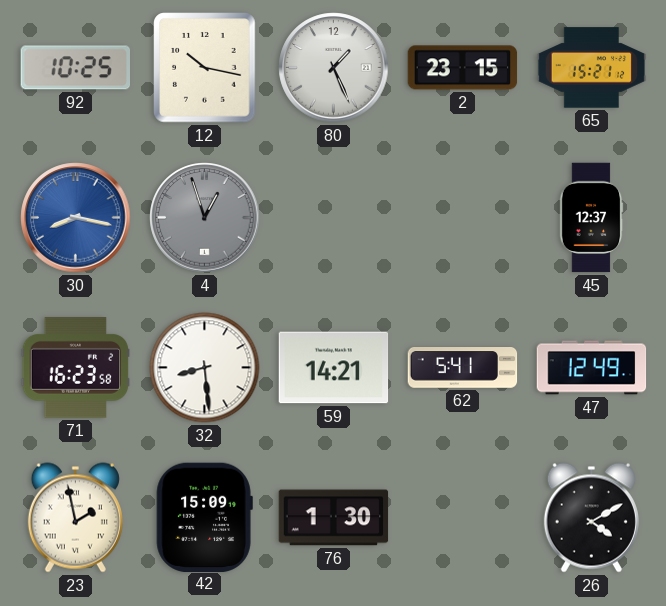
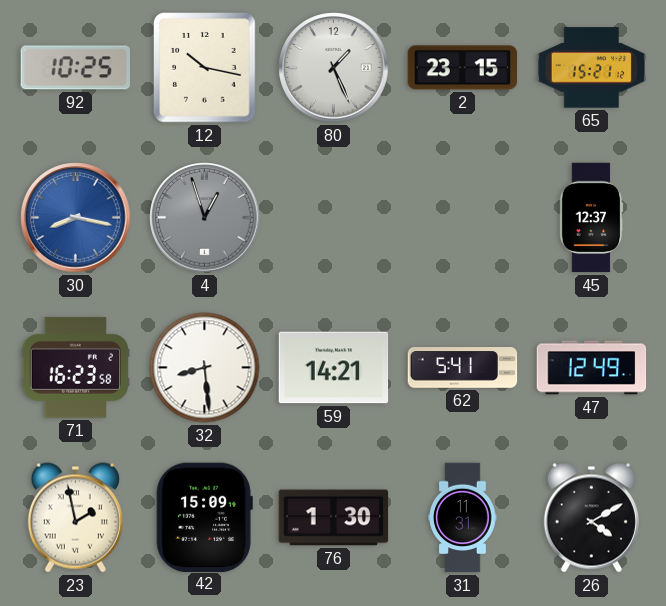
31: none -> 11:31 (463, 518)
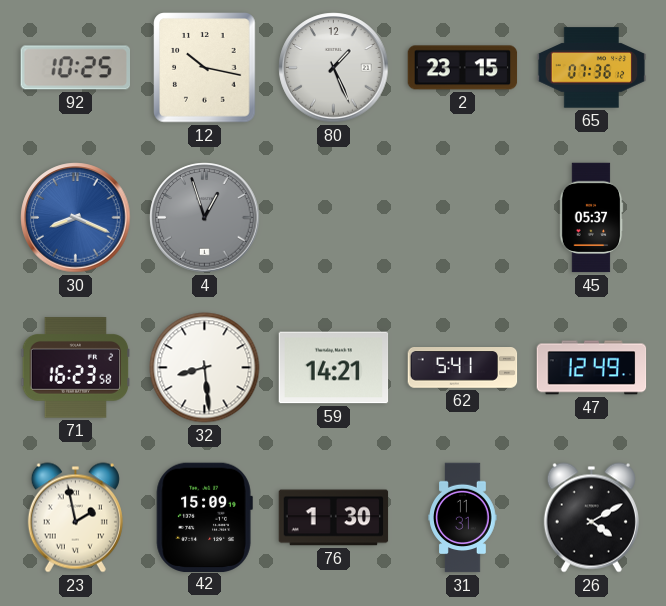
65: 15:21 -> 07:36 (592, 68)
30: 8:17 -> 8:19 (76, 218)
45: 12:37 -> 05:37 (591, 218)
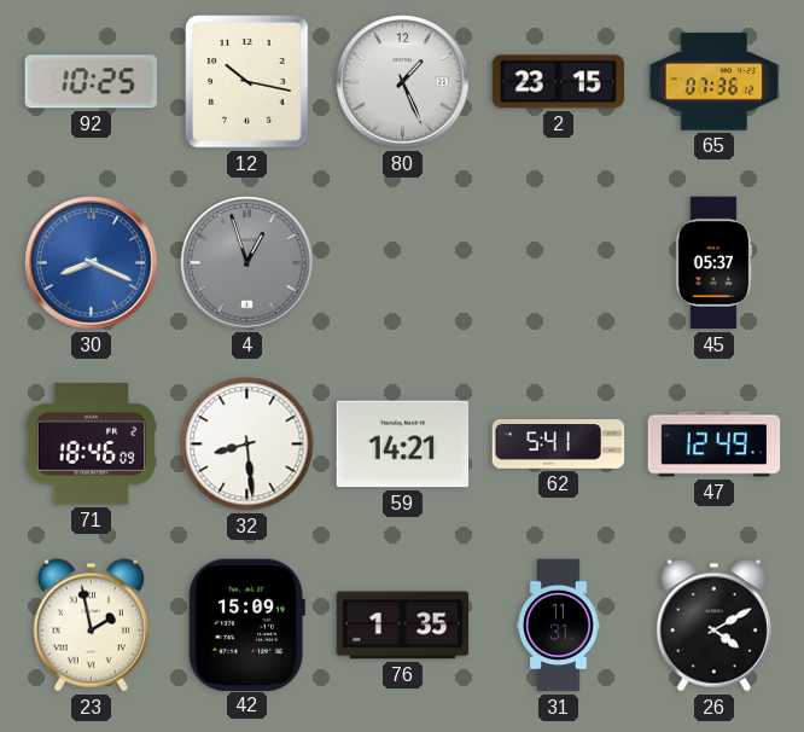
71: 16:23 -> 18:46 (92, 445)
76: 1:30 -> 1:35 (403, 626)
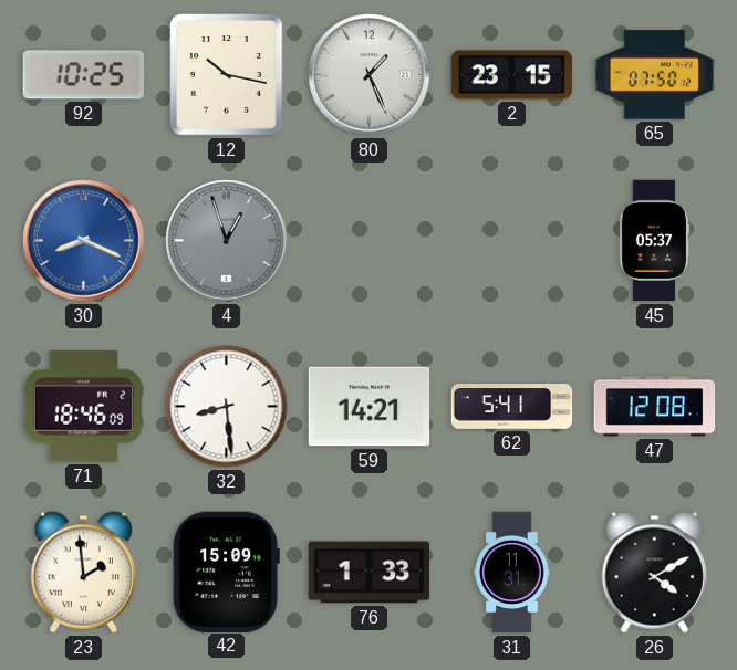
65: 07:36 -> 07:50 (655, 75)
47: 12:49 -> 12:08 (655, 407)
23: 1:58 -> 1:59 (83, 573)
76: 1:35 -> 1:33 (370, 573)
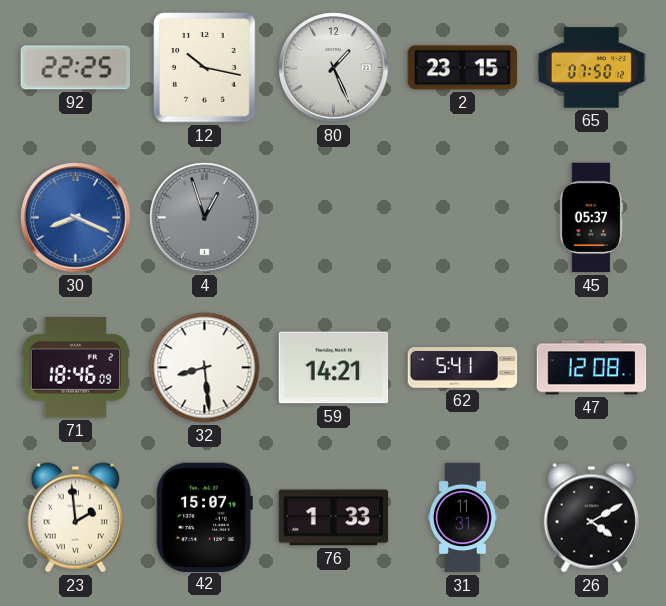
92: 10:25 -> 22:25 (75, 68)
42: 15:09 -> 15:07 (204, 517)
